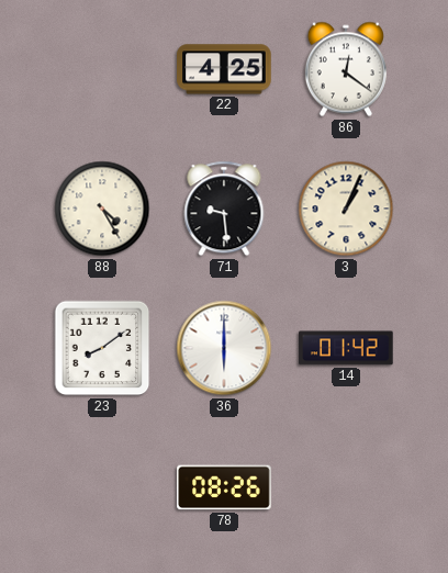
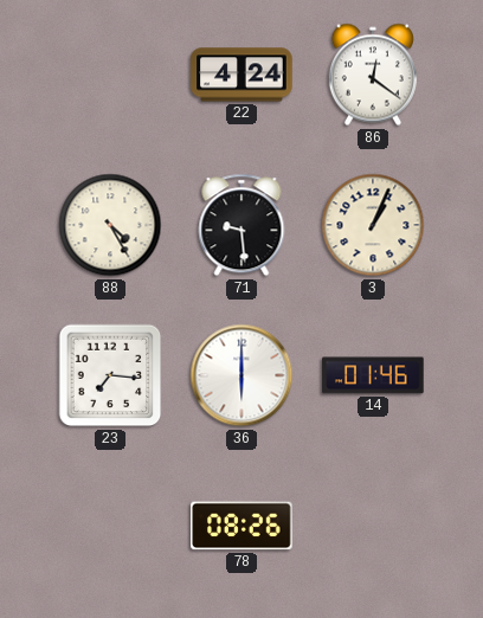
22: 4:25 -> 4:24 (241, 75)
23: 8:09 -> 7:16 (110, 375)
14: 01:42 -> 01:46 (373, 375)
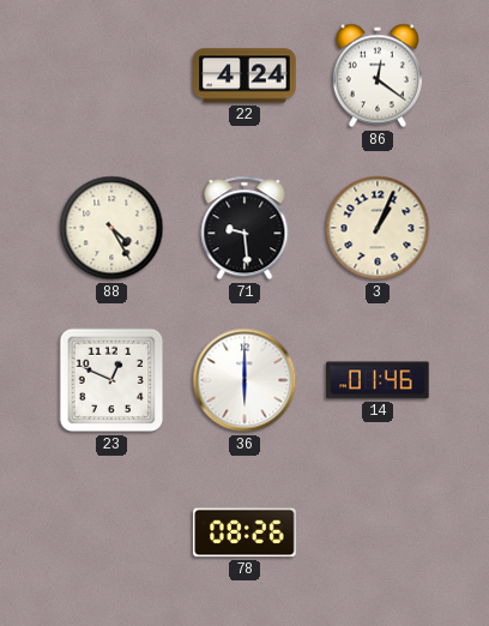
23: 7:16 -> 12:49 (111, 380)
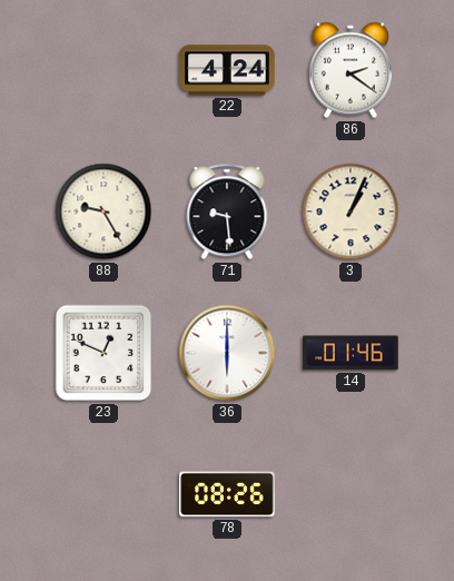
86: 12:21 -> 2:21 (351, 70)
88: 4:25 -> 9:25 (103, 211)
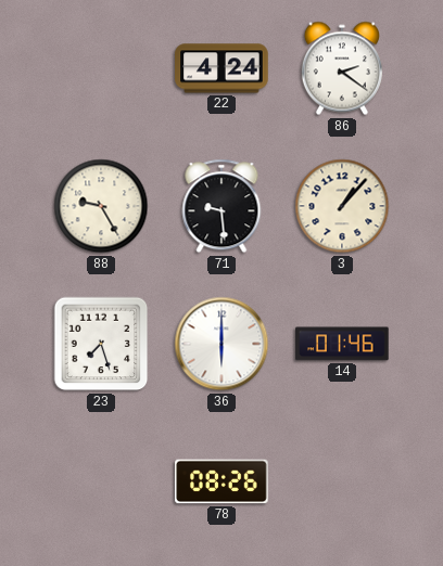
3: 1:04 -> 1:07 (342, 206)
23: 12:49 -> 7:27 (101, 344)
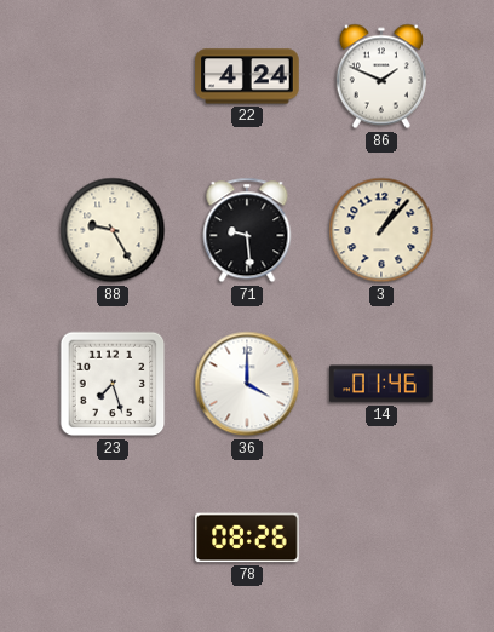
86: 2:21 -> 1:49 (381, 76)
36: 6:00 -> 4:00 (247, 384)
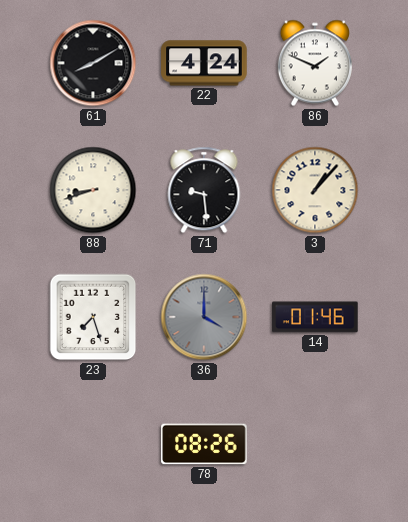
61: none -> 8:10 (93, 63)
88: 9:25 -> 8:42 (93, 190)
36 dial: white -> grey (204, 317)
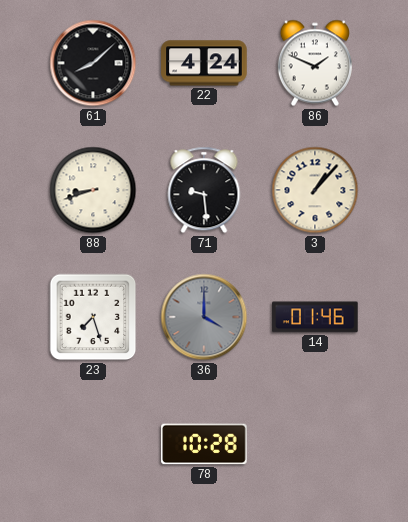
61: 8:10 -> 8:08 (93, 63)
78: 08:26 -> 10:28 (204, 444)
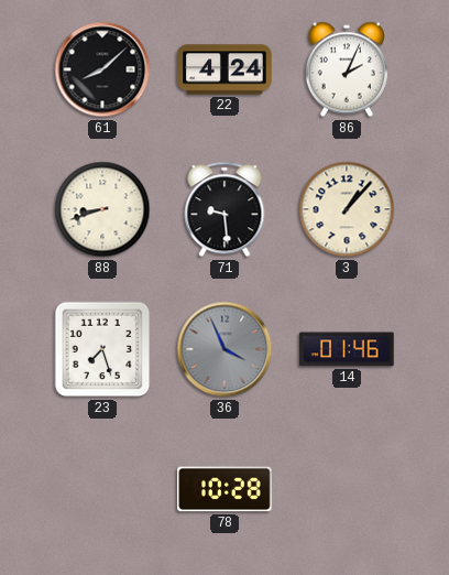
86: 1:49 -> 2:04 (347, 69)
36: 4:00 -> 3:56 (225, 349)
